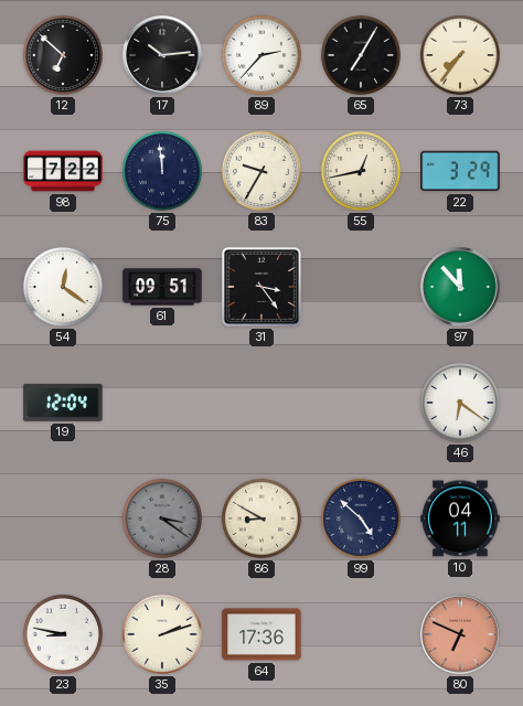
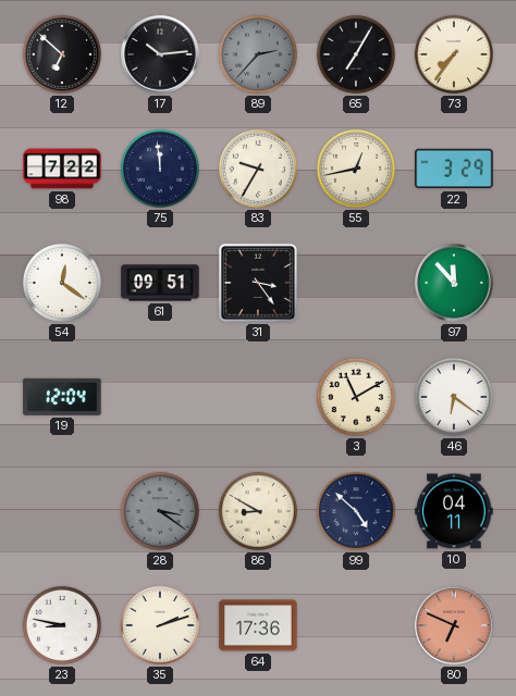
89 dial: white -> grey (258, 54)
3: none -> 11:10 (356, 397)
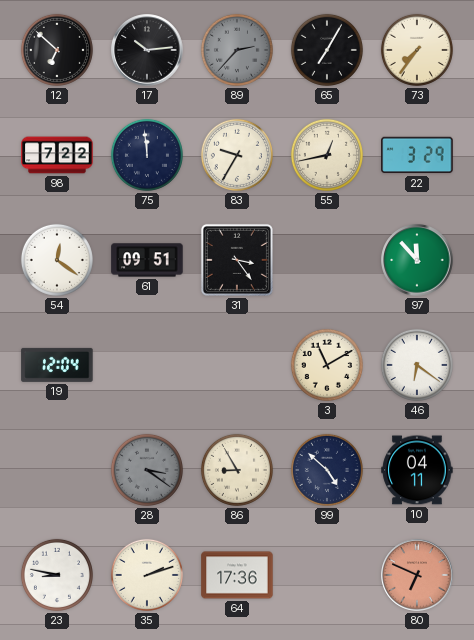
86: 8:50 -> 8:55 (237, 470)
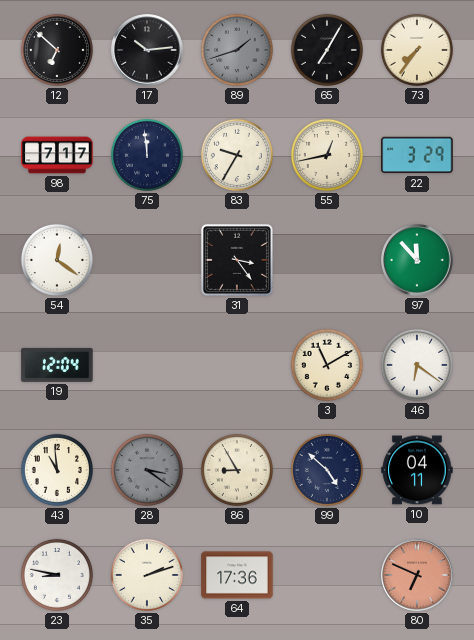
89: 2:37 -> 1:42 (237, 50)
98: 7:22 -> 7:17 (57, 155)
61: 09:51 -> none (147, 260)
43: none -> 10:59 (57, 470)
